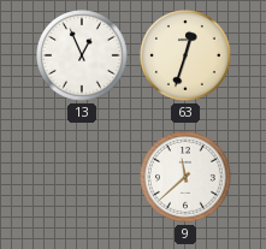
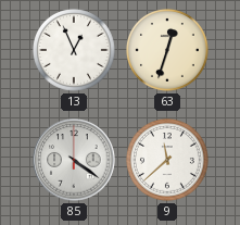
85: none -> 4:21 (74, 160)
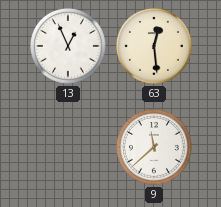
63: 12:33 -> 12:29 (155, 47)
85: 4:21 -> none (74, 160)
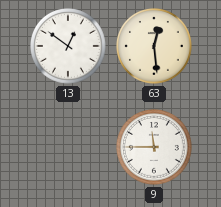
13: 12:56 -> 12:51 (69, 47)
9: 11:38 -> 11:45 (155, 148)
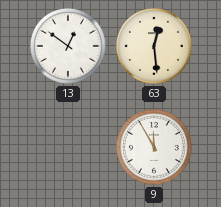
9: 11:45 -> 11:55 (155, 148)
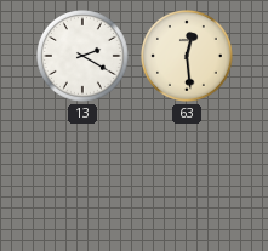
13: 12:51 -> 2:20 (84, 57)
9: 11:55 -> none (155, 148)
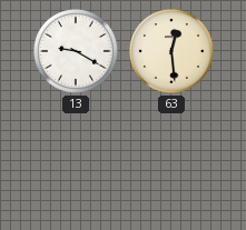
13: 2:20 -> 9:20 (77, 52)
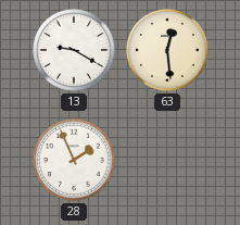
28: none -> 1:56 (75, 161)
